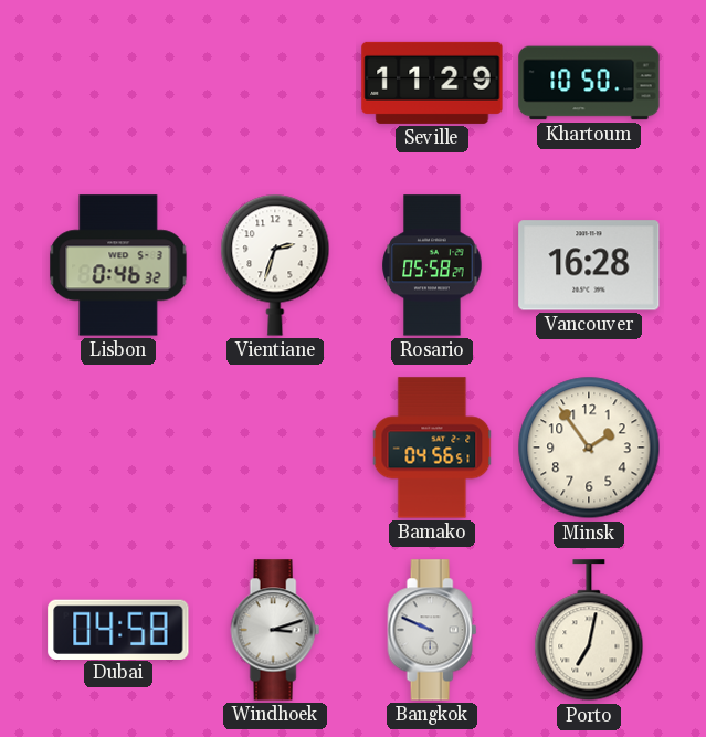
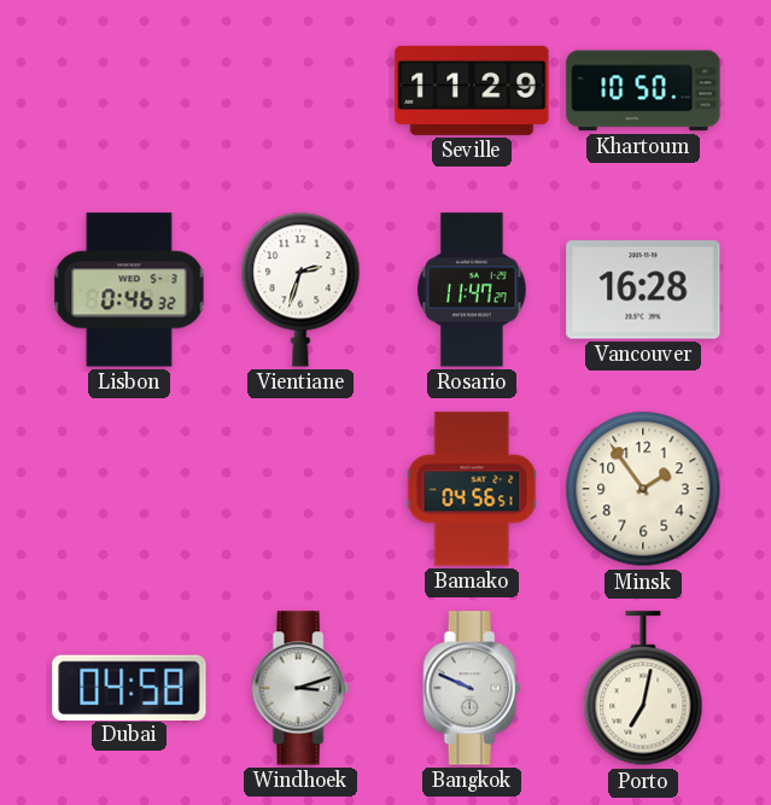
Rosario: 05:58 -> 11:47 (472, 290)
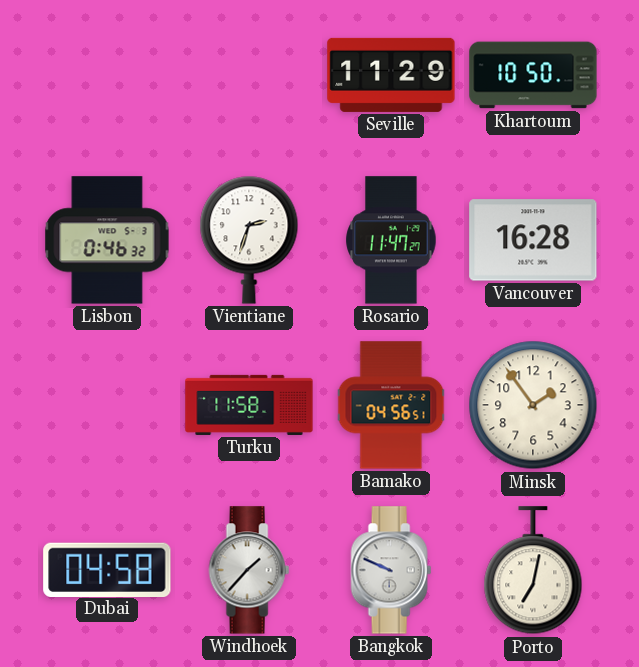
Turku: none -> 11:58 (249, 405)
Windhoek: 3:12 -> 1:37 (249, 570)
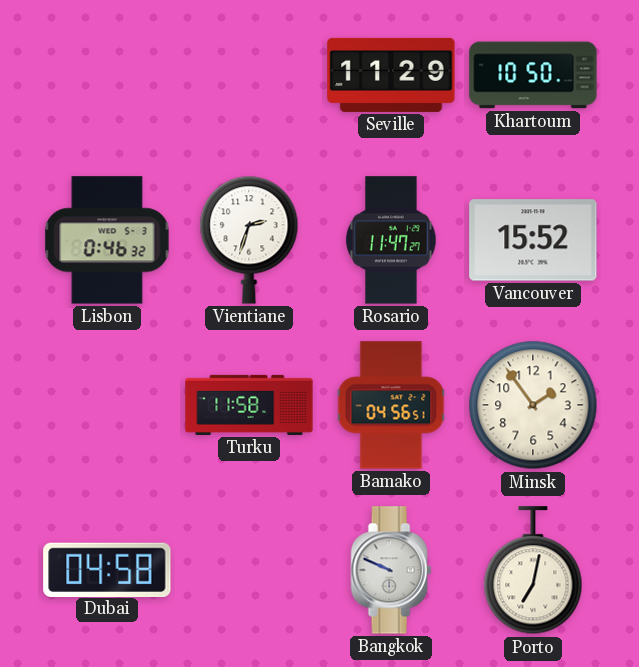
Vancouver: 16:28 -> 15:52 (533, 240)
Windhoek: 1:37 -> none (249, 570)
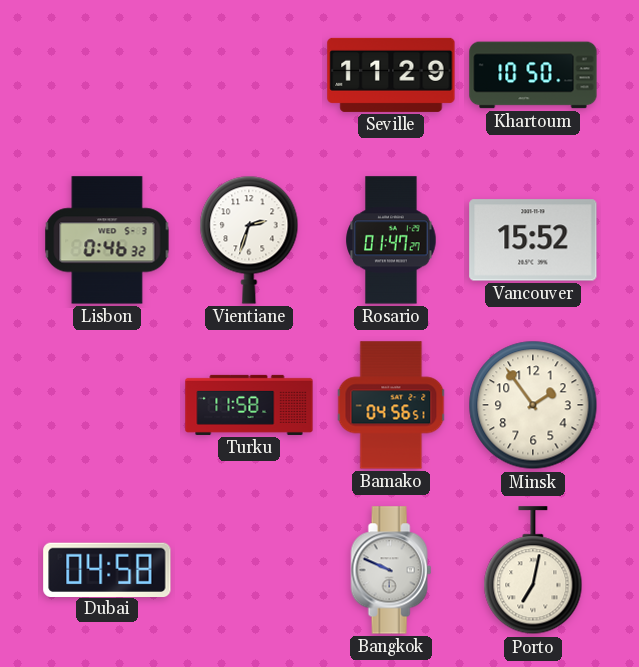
Rosario: 11:47 -> 01:47 (391, 240)
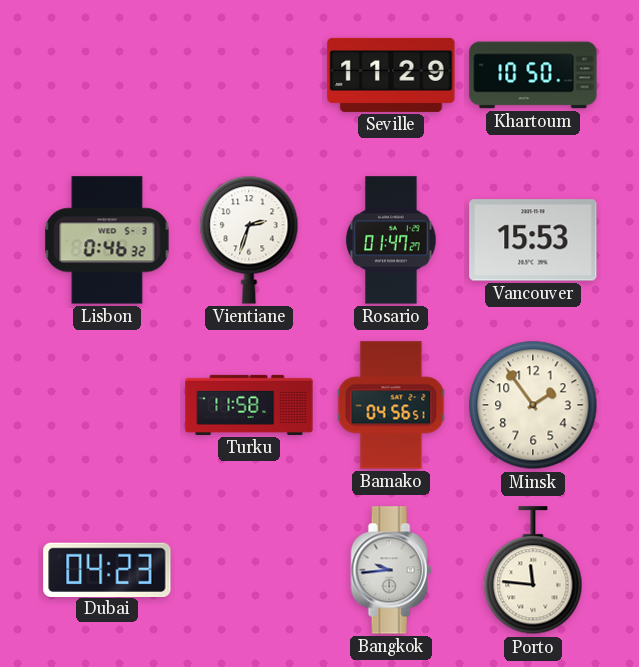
Vancouver: 15:52 -> 15:53 (533, 240)
Dubai: 04:58 -> 04:23 (107, 569)
Bangkok: 9:49 -> 9:44 (391, 570)
Porto: 7:02 -> 11:46 (533, 571)
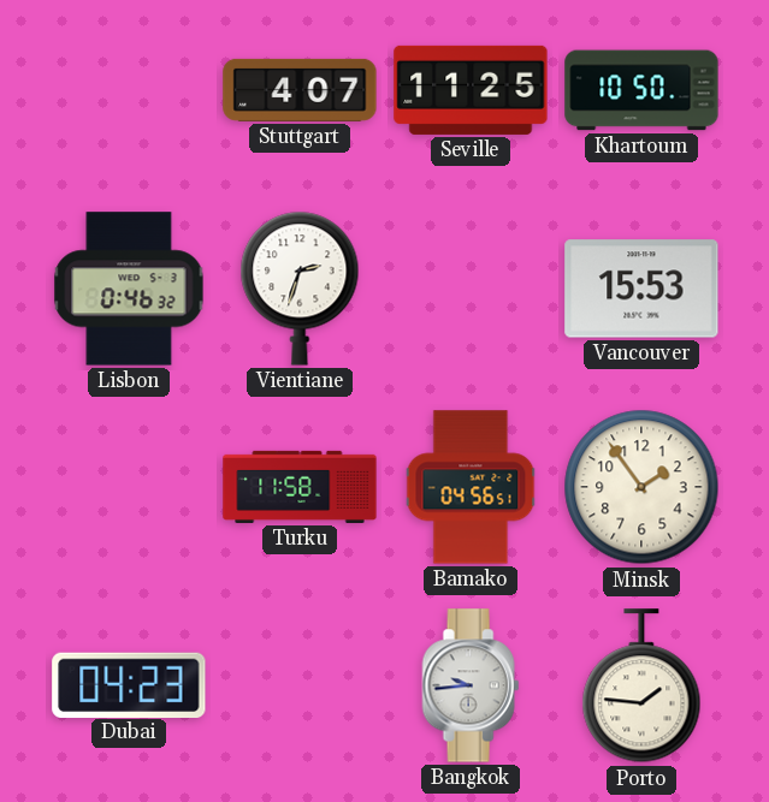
Stuttgart: none -> 4:07 (300, 90)
Seville: 11:29 -> 11:25 (471, 90)
Rosario: 01:47 -> none (391, 240)
Porto: 11:46 -> 1:46 (641, 687)
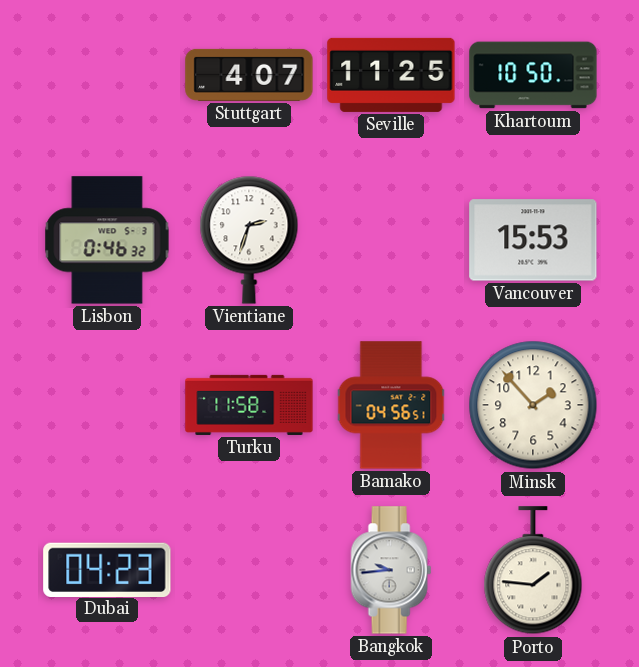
Minsk: 1:54 -> 1:53 (533, 405)
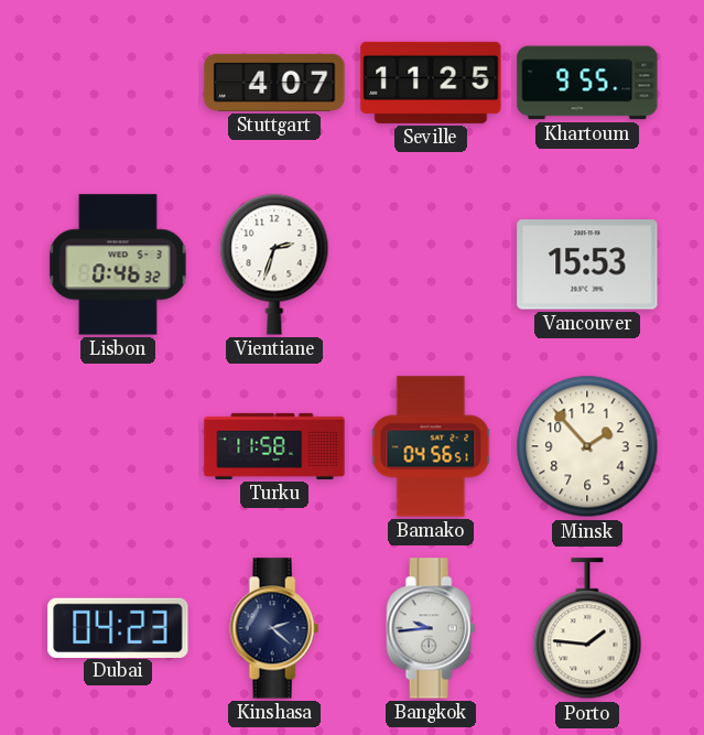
Khartoum: 10:50 -> 9:55 (587, 83)
Kinshasa: none -> 2:22 (274, 628)
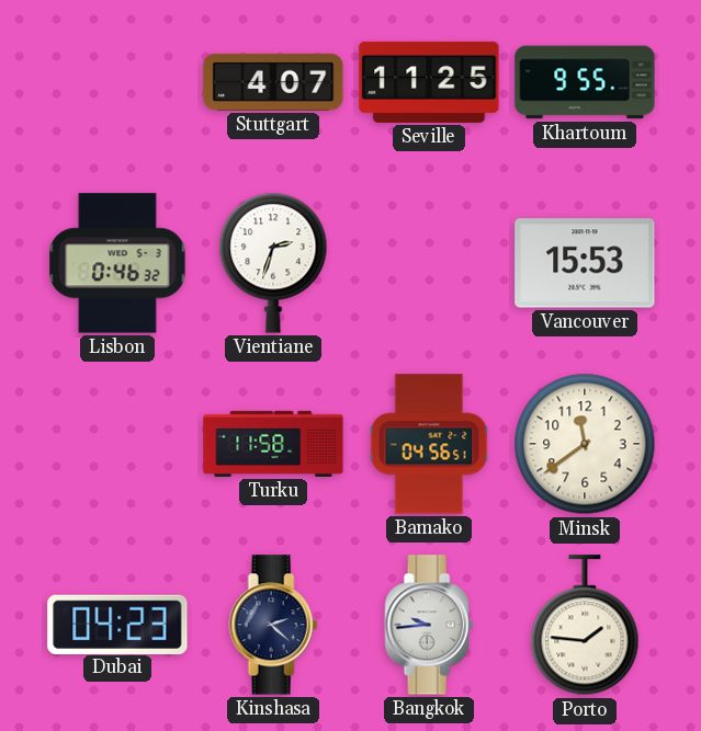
Minsk: 1:53 -> 11:39 (585, 444)
